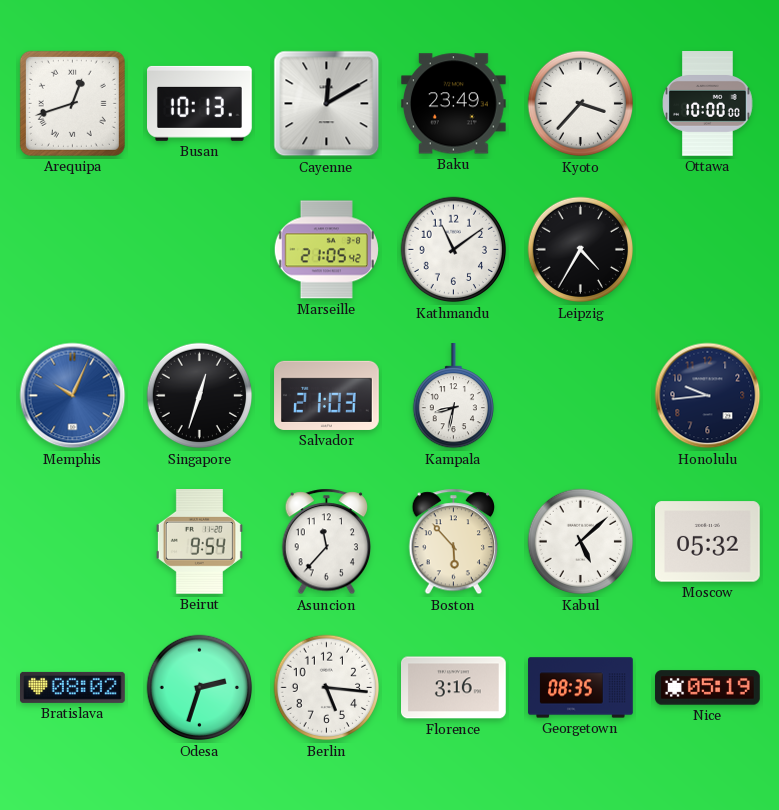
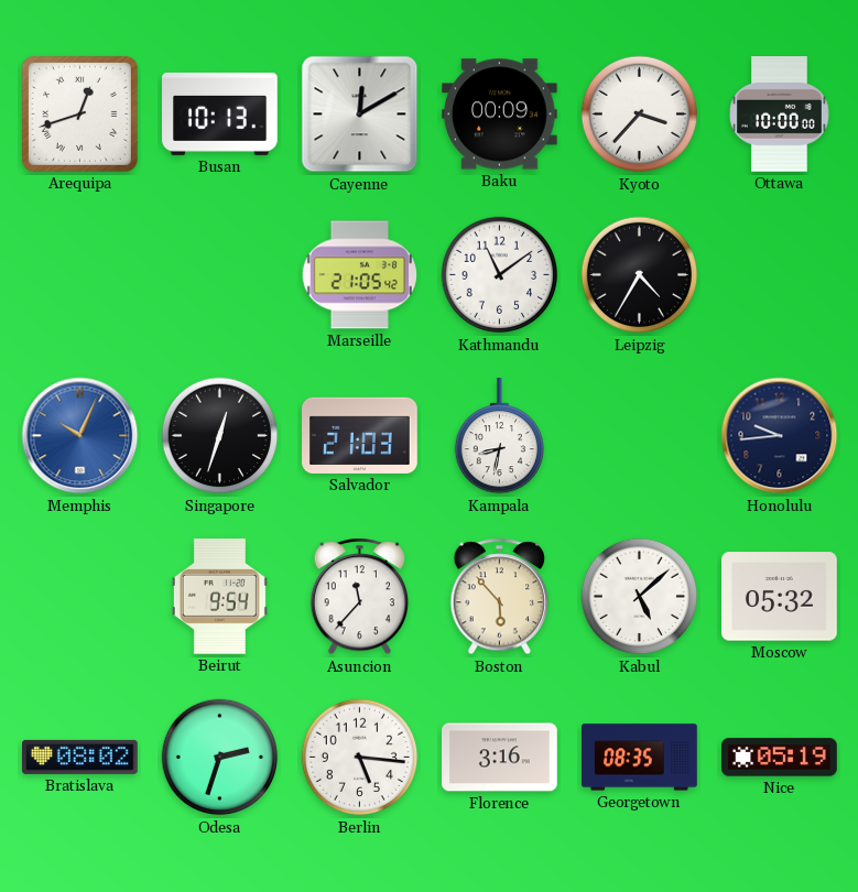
Baku: 23:49 -> 00:09 (500, 115)
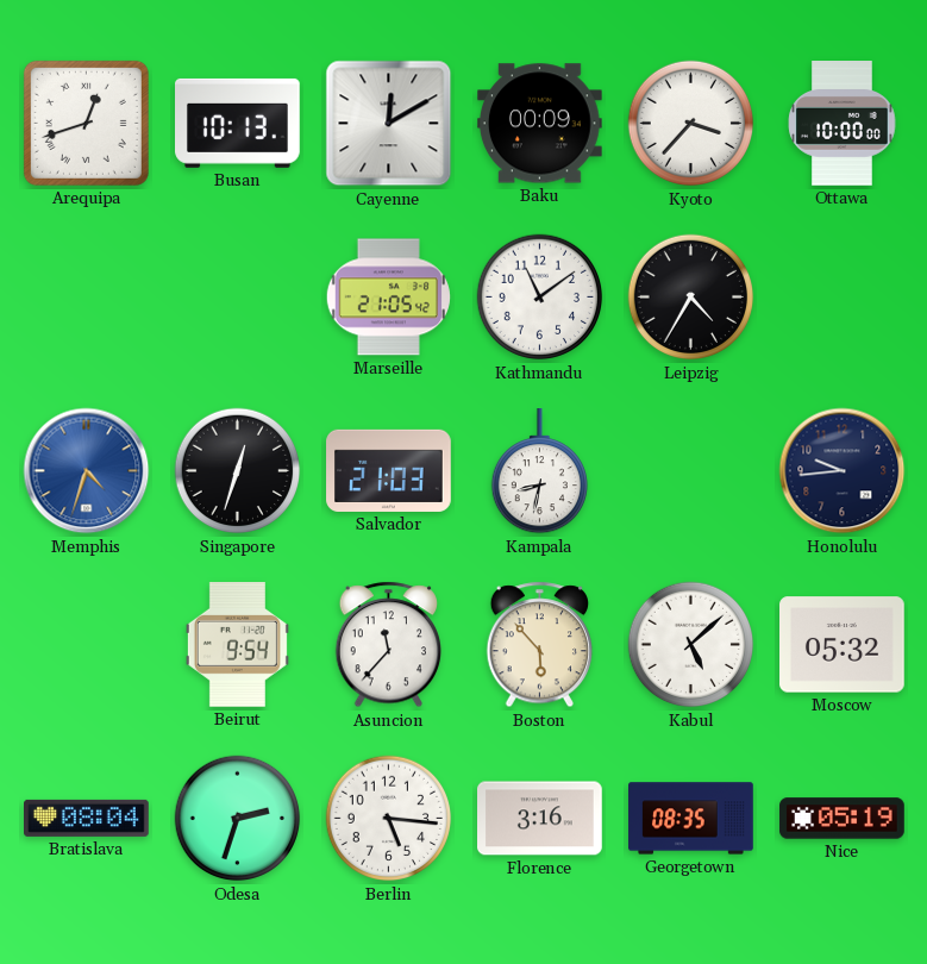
Memphis: 10:04 -> 4:33 (87, 471)
Bratislava: 08:02 -> 08:04 (87, 818)
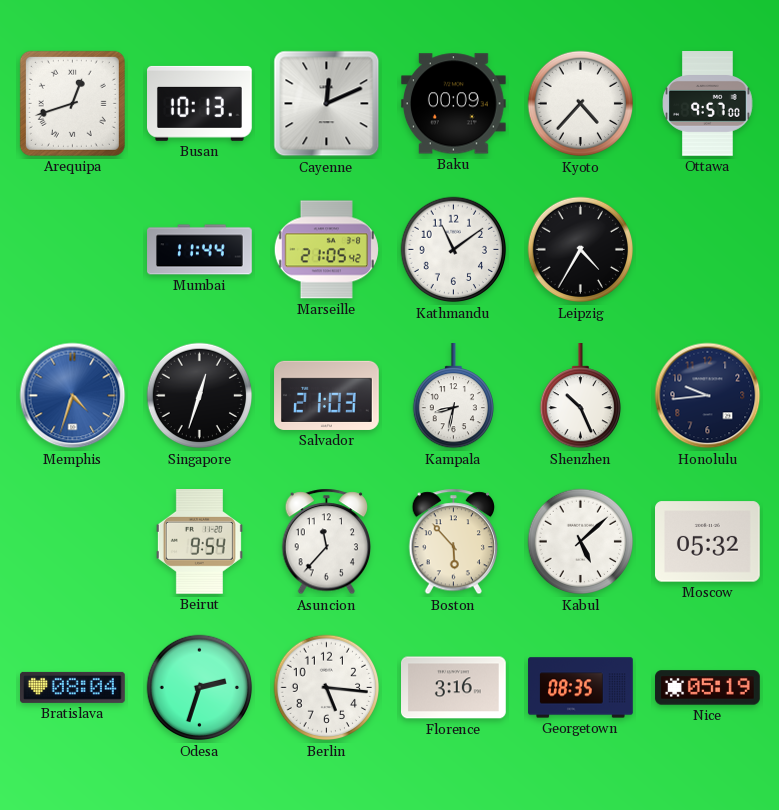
Cayenne: 12:10 -> 12:11 (327, 104)
Kyoto: 3:37 -> 4:37 (581, 104)
Ottawa: 10:00 -> 9:57 (708, 104)
Mumbai: none -> 11:44 (200, 250)
Shenzhen: none -> 10:26 (580, 397)
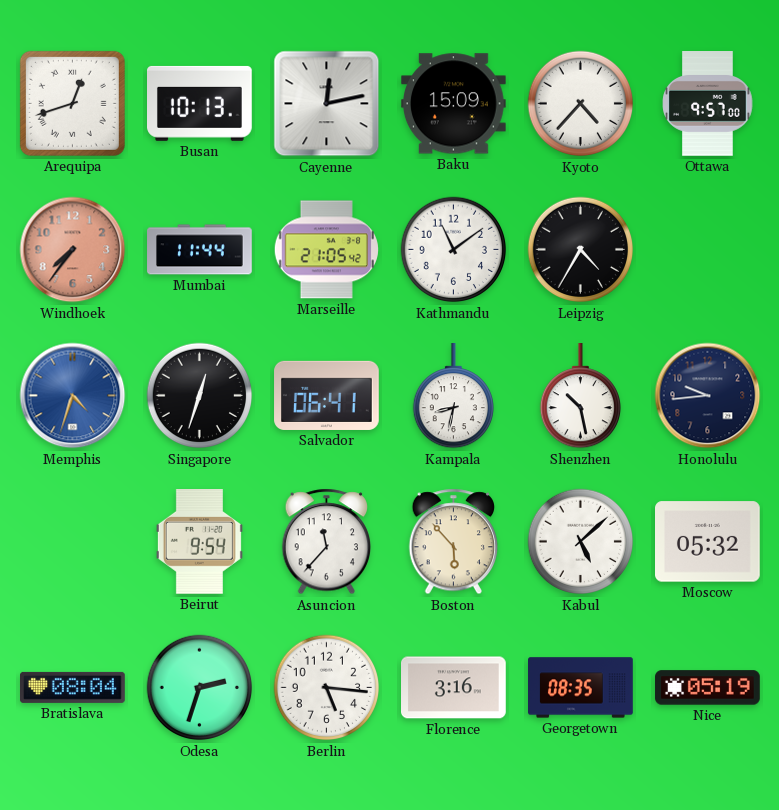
Cayenne: 12:11 -> 12:13 (327, 104)
Baku: 00:09 -> 15:09 (454, 104)
Windhoek: none -> 7:36 (73, 250)
Salvador: 21:03 -> 06:41 (327, 395)
Shenzhen: 10:26 -> 10:28 (580, 397)
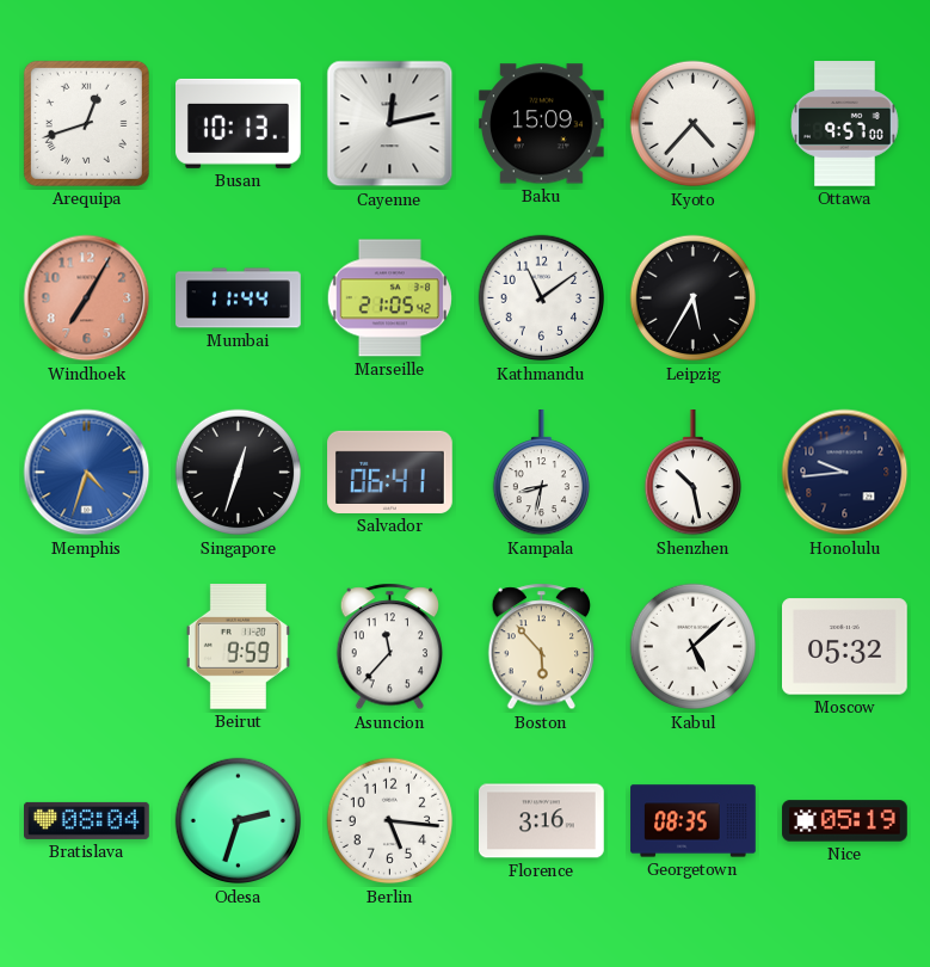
Windhoek: 7:36 -> 7:05 (87, 298)
Leipzig: 4:35 -> 5:35 (694, 298)
Beirut: 9:54 -> 9:59 (238, 647)
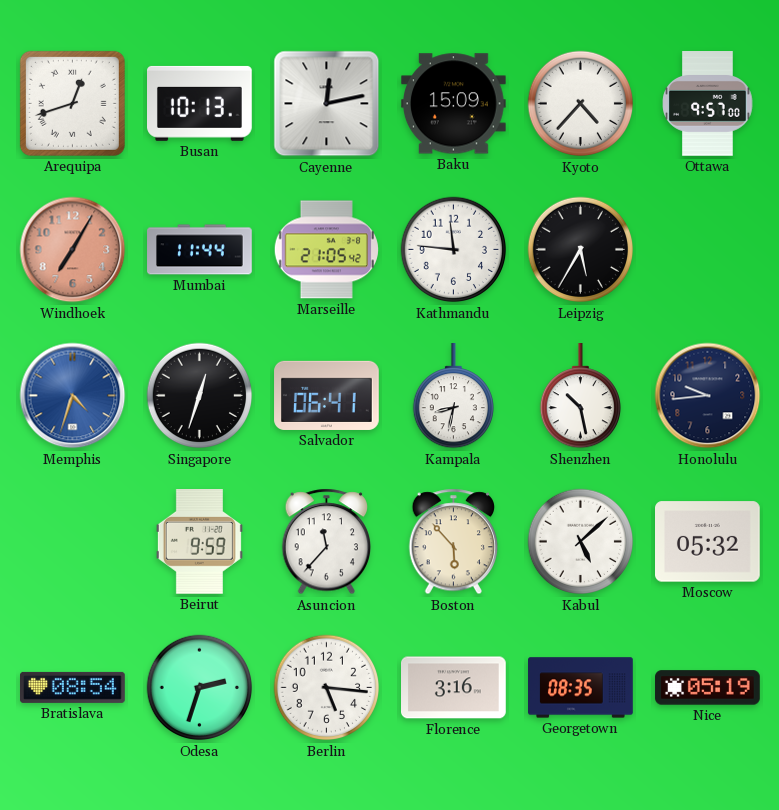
Kathmandu: 11:09 -> 11:46 (454, 250)
Bratislava: 08:04 -> 08:54 (73, 687)
